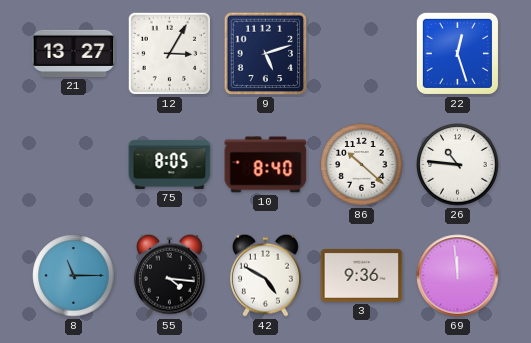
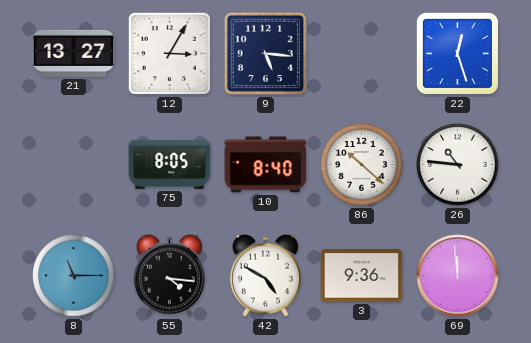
9: 5:12 -> 5:16 (266, 54)
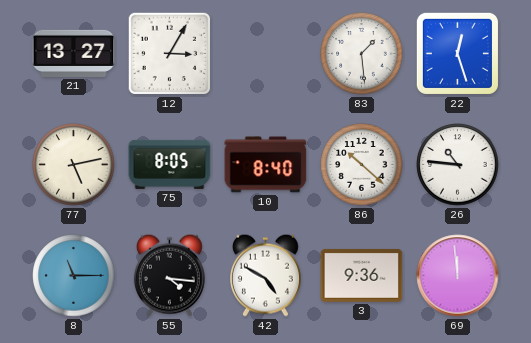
9: 5:16 -> none (266, 54)
83: none -> 1:29 (362, 54)
77: none -> 5:13 (74, 165)
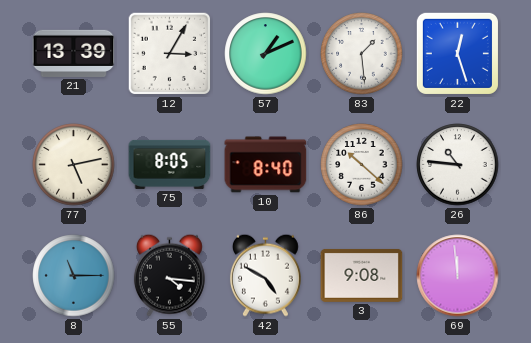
21: 13:27 -> 13:39 (74, 53)
57: none -> 1:11 (266, 54)
3: 9:36 -> 9:08 (362, 275)
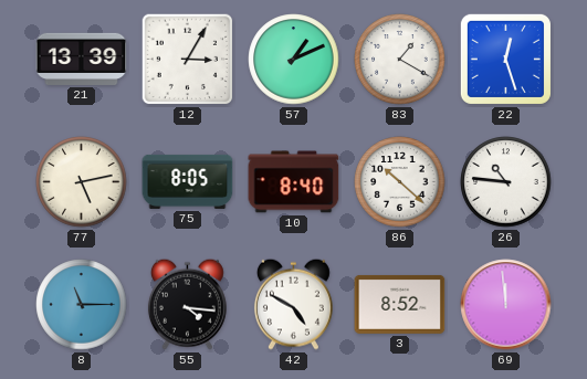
83: 1:29 -> 1:20 (400, 60)
3: 9:08 -> 8:52 (400, 304)
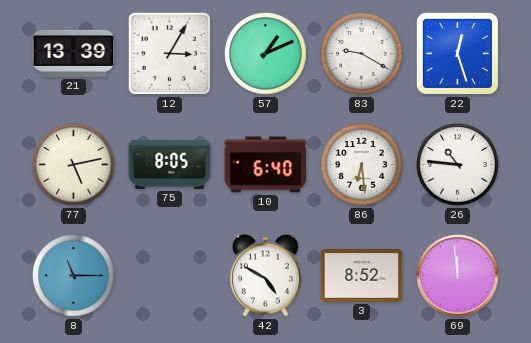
83: 1:20 -> 9:20 (362, 54)
10: 8:40 -> 6:40 (266, 165)
86: 10:22 -> 6:29 (362, 165)
55: 4:16 -> none (187, 304)
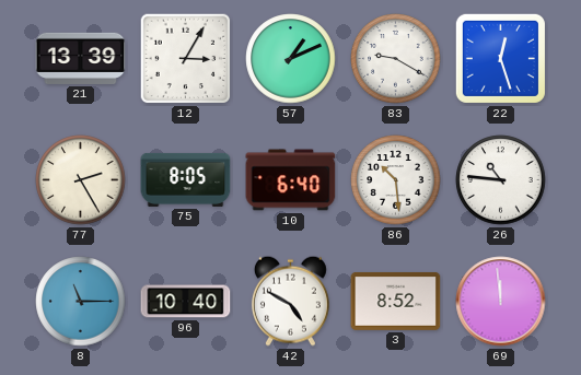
77: 5:13 -> 2:25 (81, 180)
86: 6:29 -> 10:29 (396, 180)
96: none -> 10:40 (186, 302)
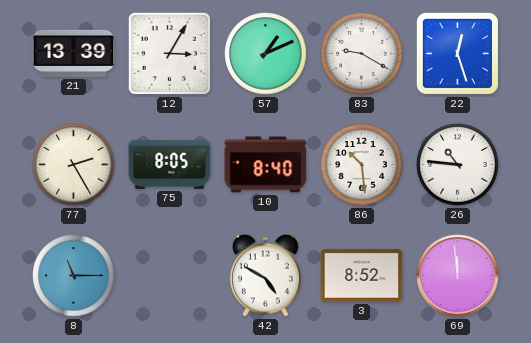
10: 6:40 -> 8:40 (266, 165)
96: 10:40 -> none (186, 302)
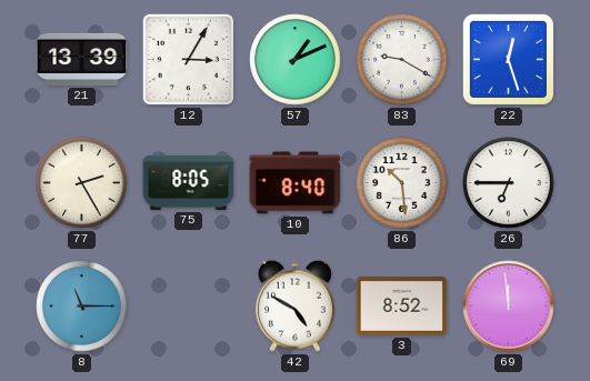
26: 10:46 -> 6:45 (509, 183)
